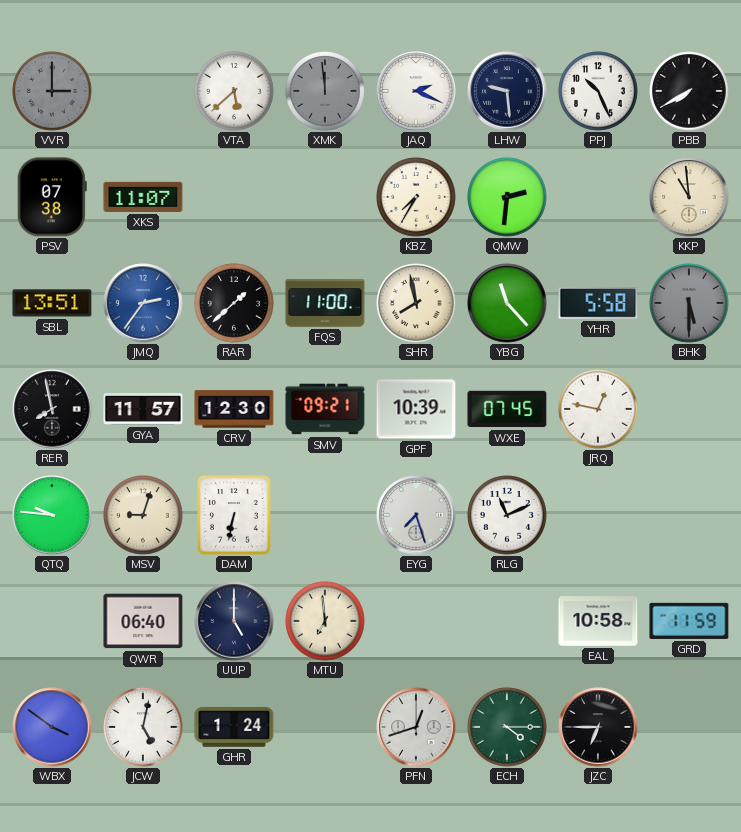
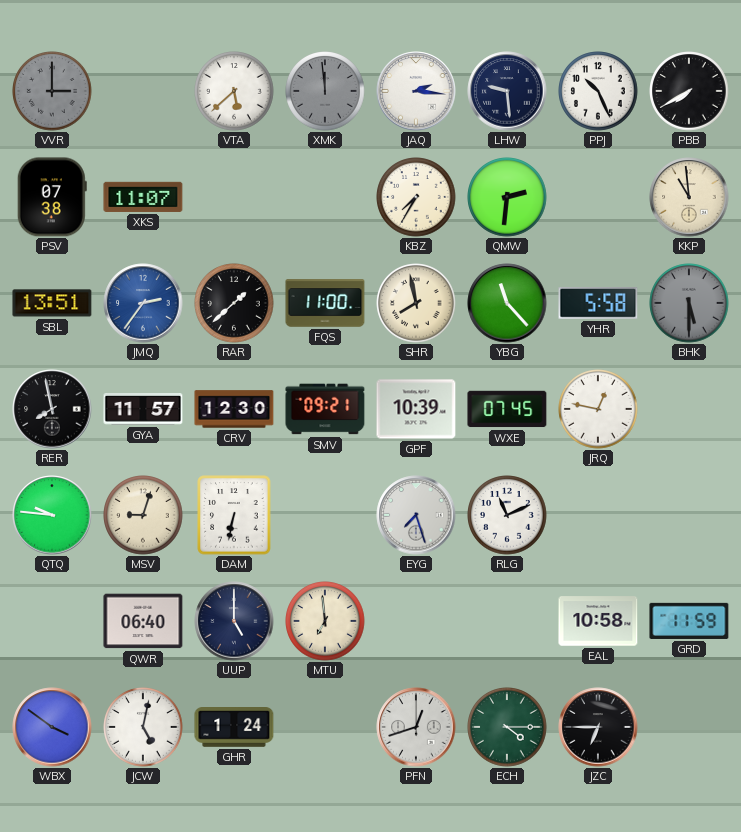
JAQ: 2:19 -> 2:16 (416, 91)
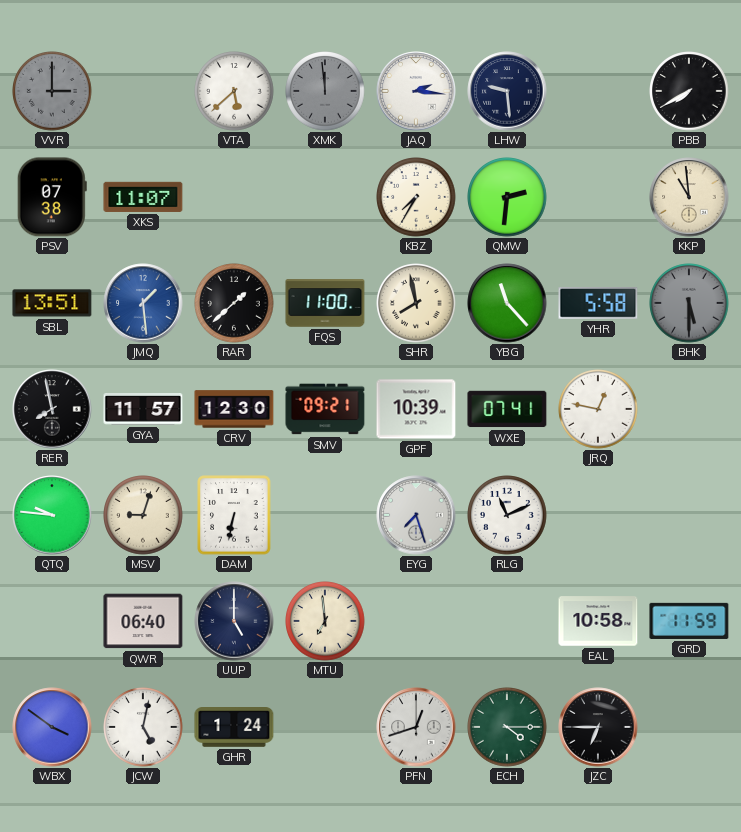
PPJ: 10:26 -> none (598, 91)
JMQ: 2:36 -> 1:29 (143, 303)
WXE: 07:45 -> 07:41 (507, 409)
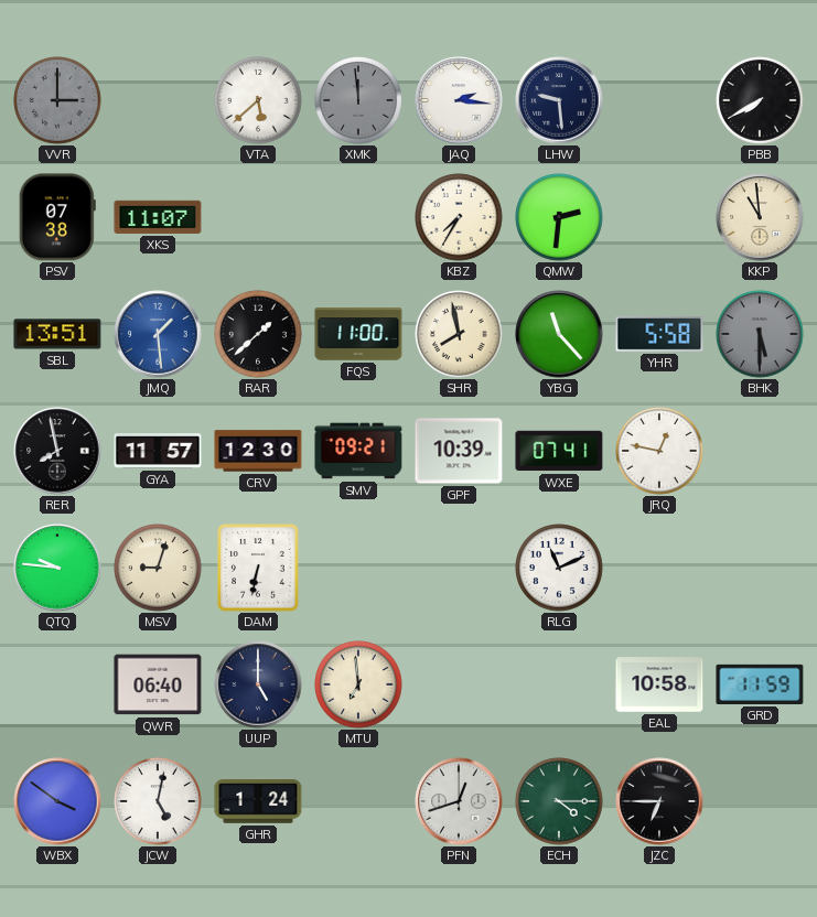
EYG: 7:27 -> none (416, 515)
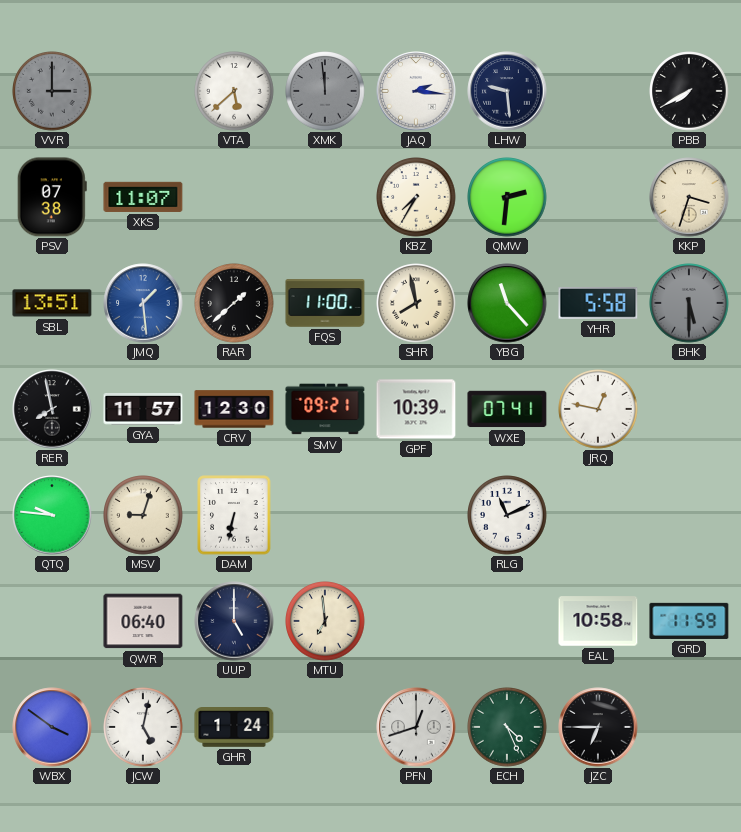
KKP: 10:59 -> 3:33 (689, 197)
ECH: 4:15 -> 4:26 (507, 727)
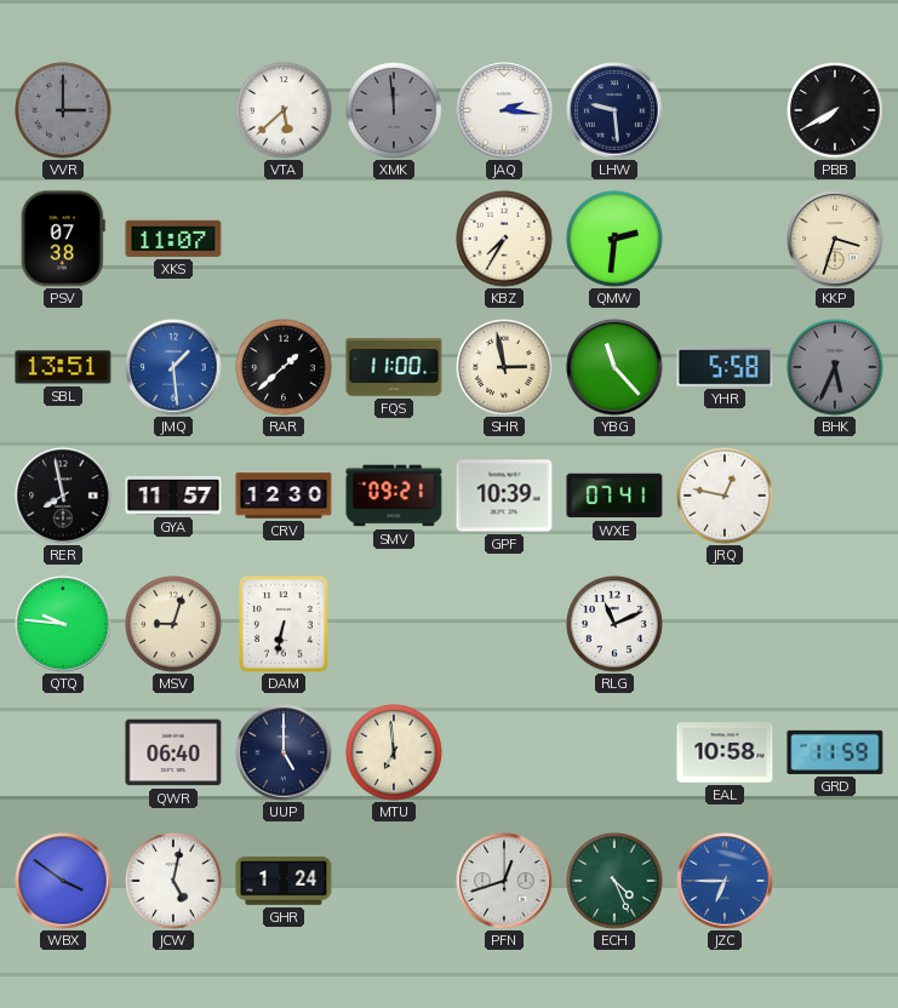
SHR: 7:58 -> 2:58 (504, 367)
BHK: 5:30 -> 5:34 (835, 367)
JZC dial: black -> blue (725, 881)
